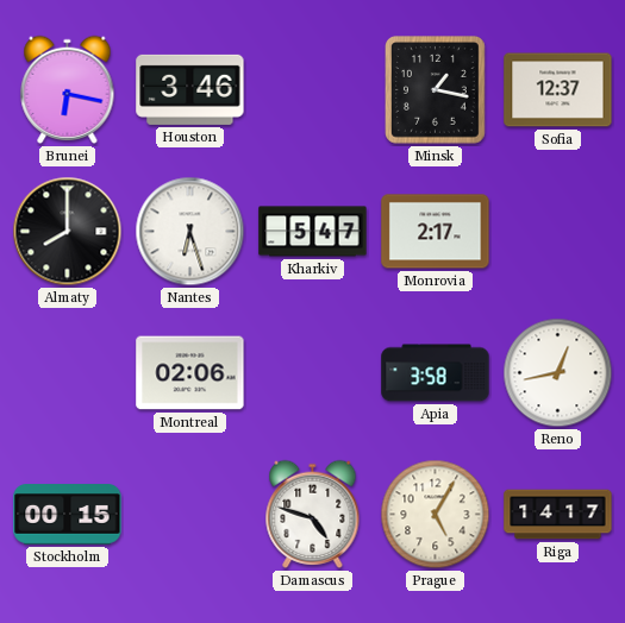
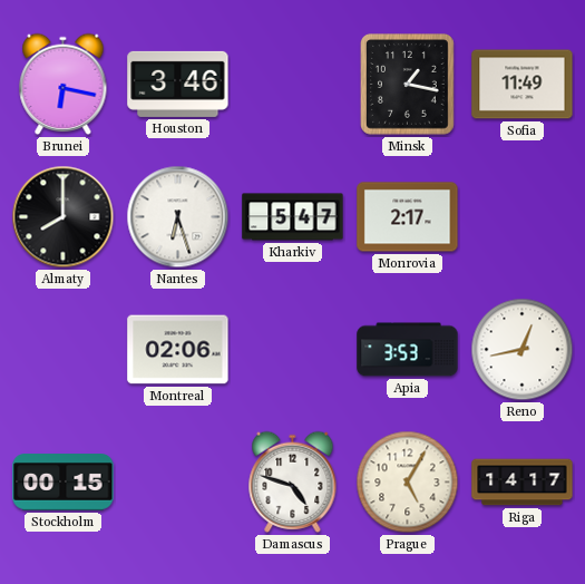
Sofia: 12:37 -> 11:49 (523, 85)
Apia: 3:58 -> 3:53 (408, 350)
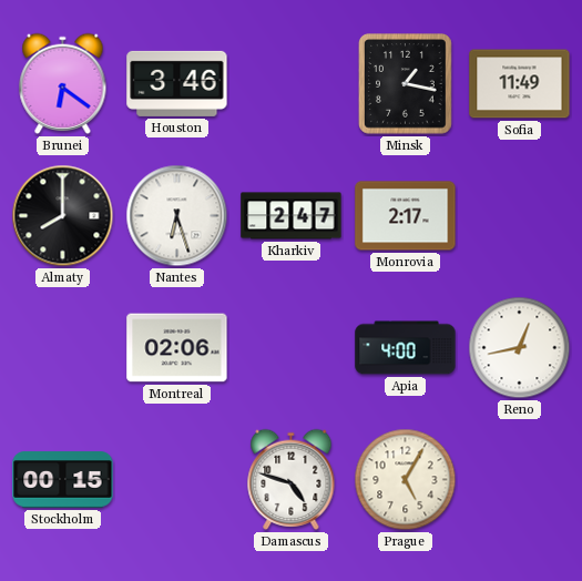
Brunei: 6:17 -> 6:21 (63, 83)
Kharkiv: 5:47 -> 2:47 (292, 216)
Apia: 3:53 -> 4:00 (406, 348)
Riga: 14:17 -> none (523, 483)
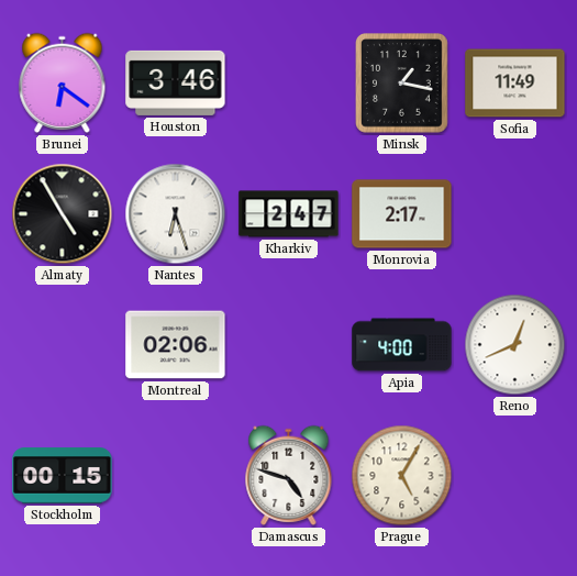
Almaty: 8:00 -> 4:55 (63, 214)
Reno: 12:43 -> 12:41 (515, 345)
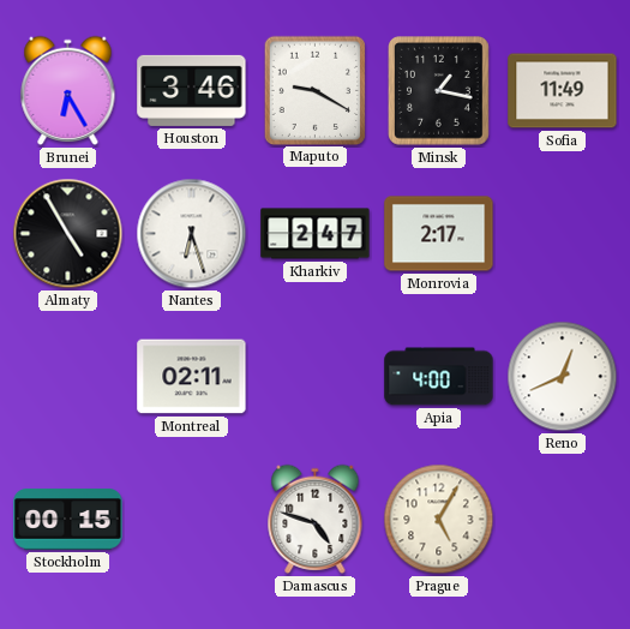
Brunei: 6:21 -> 6:25 (68, 90)
Maputo: none -> 9:20 (314, 90)
Montreal: 02:06 -> 02:11 (192, 377)
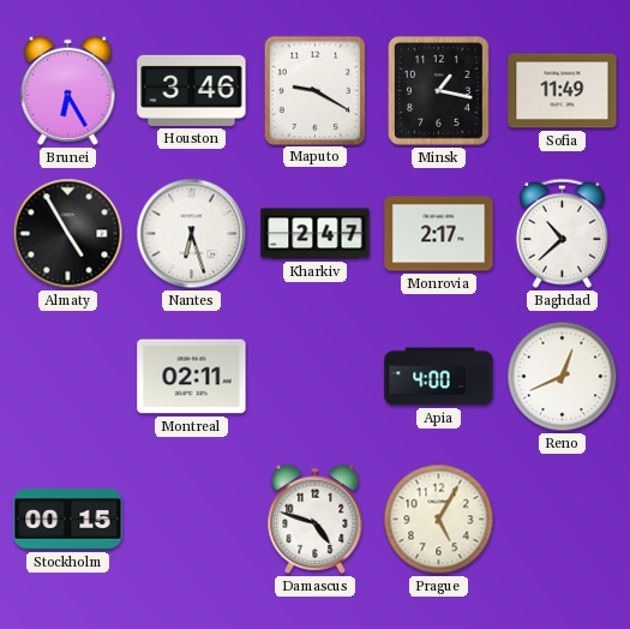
Baghdad: none -> 10:38 (562, 233)
